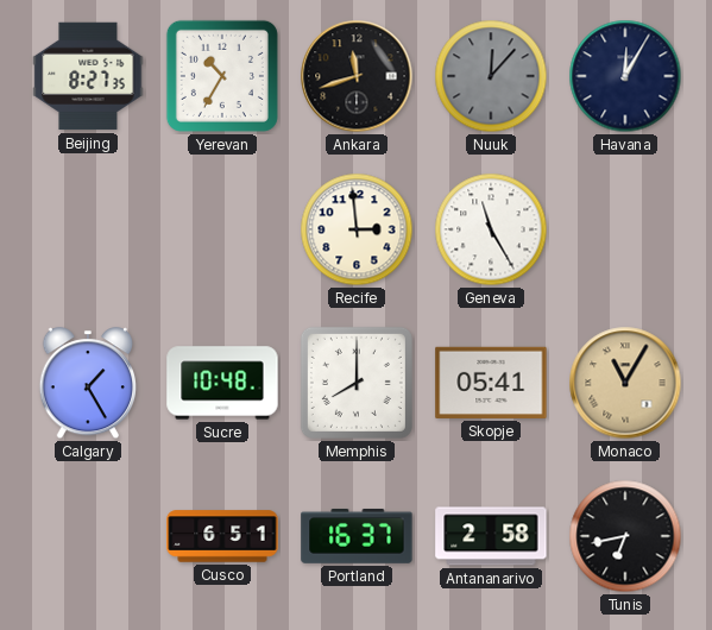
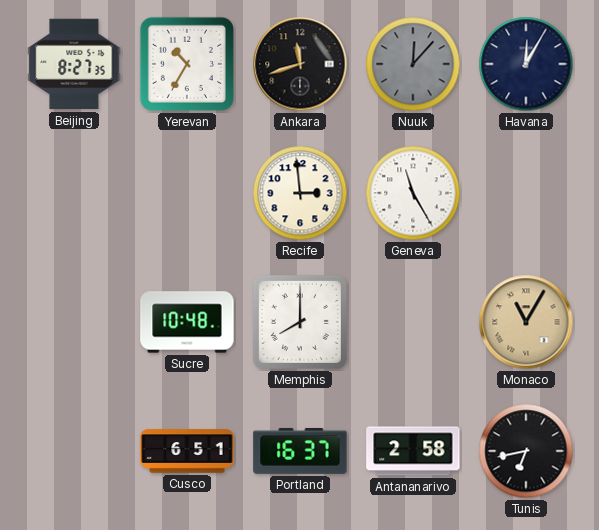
Calgary: 1:25 -> none (88, 384)
Skopje: 05:41 -> none (491, 383)
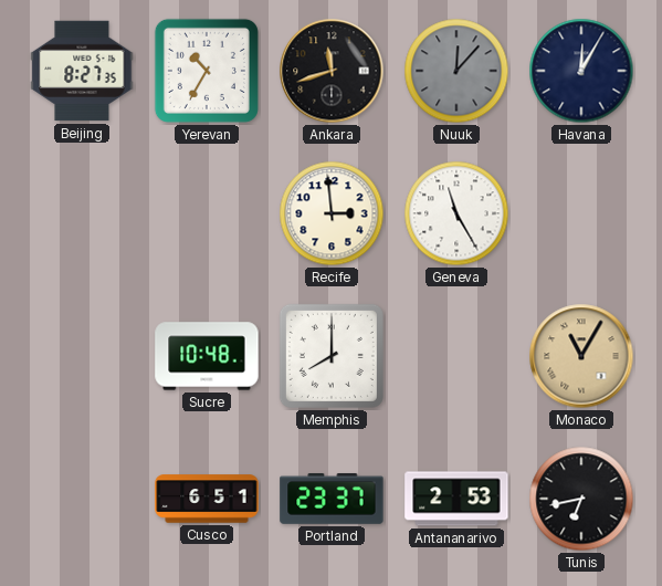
Portland: 16:37 -> 23:37 (332, 499)
Antananarivo: 2:58 -> 2:53 (456, 499)
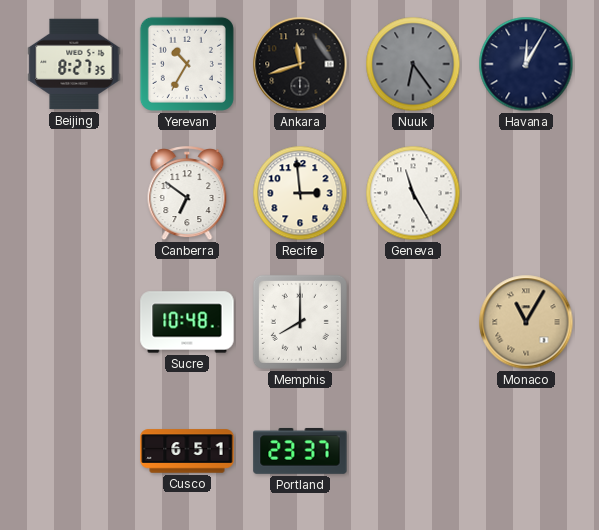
Nuuk: 12:07 -> 6:24 (413, 64)
Canberra: none -> 6:51 (187, 194)
Antananarivo: 2:53 -> none (456, 499)
Tunis: 6:43 -> none (581, 499)
